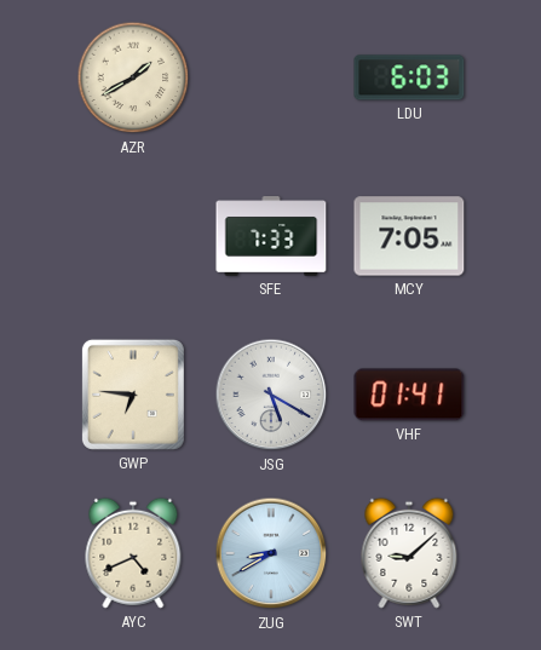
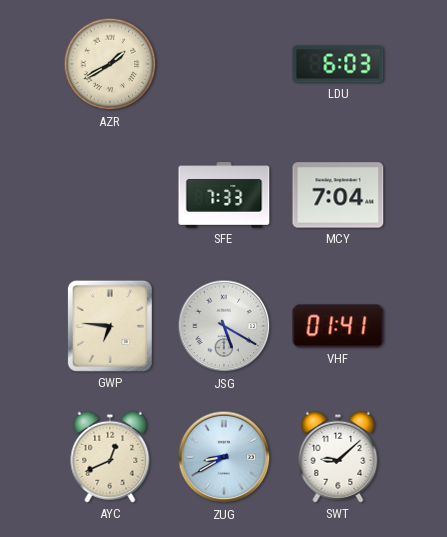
MCY: 7:05 -> 7:04 (338, 195)
AYC: 4:41 -> 12:41 (110, 457)
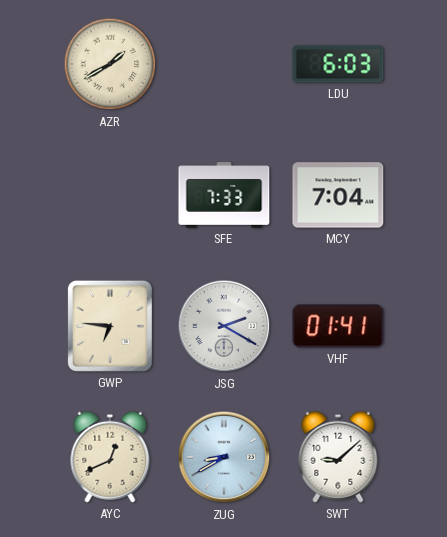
JSG: 5:20 -> 2:20 (224, 326)
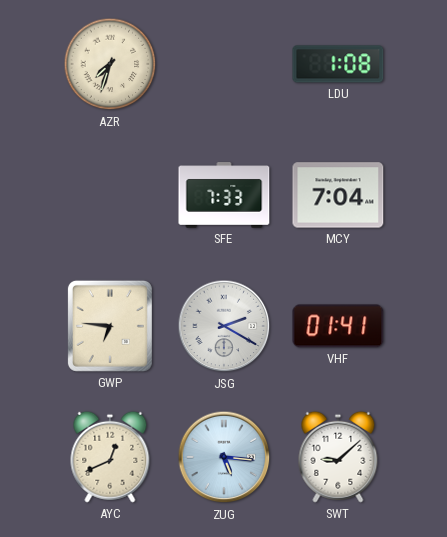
AZR: 1:40 -> 7:33 (110, 64)
LDU: 6:03 -> 1:08 (338, 64)
ZUG: 8:40 -> 5:16 (224, 457)
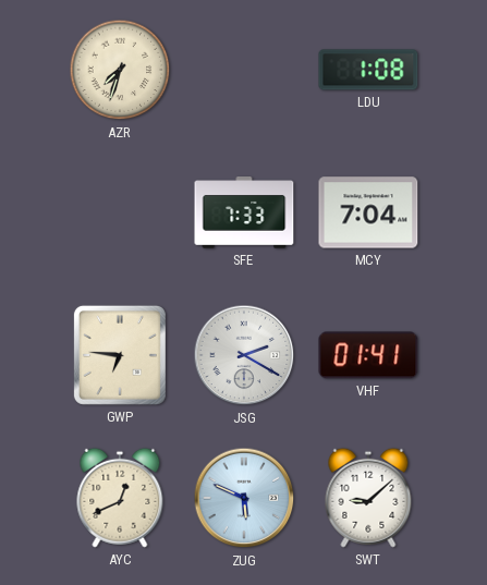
ZUG: 5:16 -> 5:49 (244, 498)
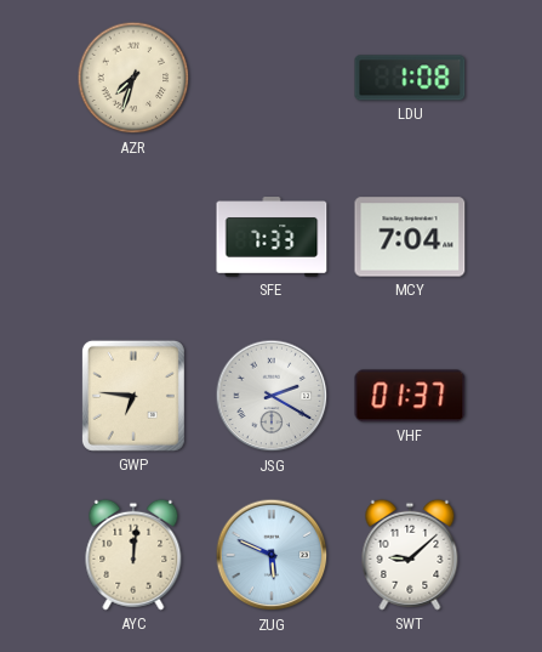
VHF: 01:41 -> 01:37 (410, 396)
AYC: 12:41 -> 12:01 (133, 555)
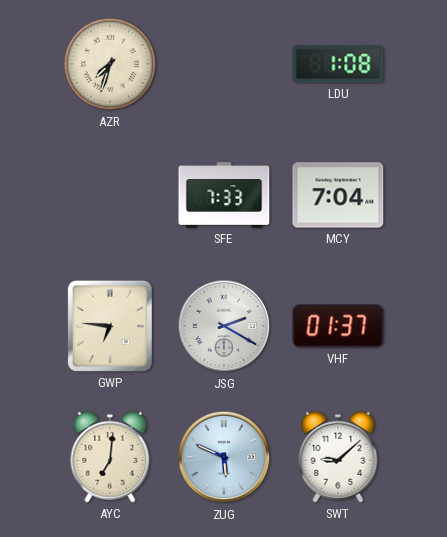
AYC: 12:01 -> 7:01 (110, 457)
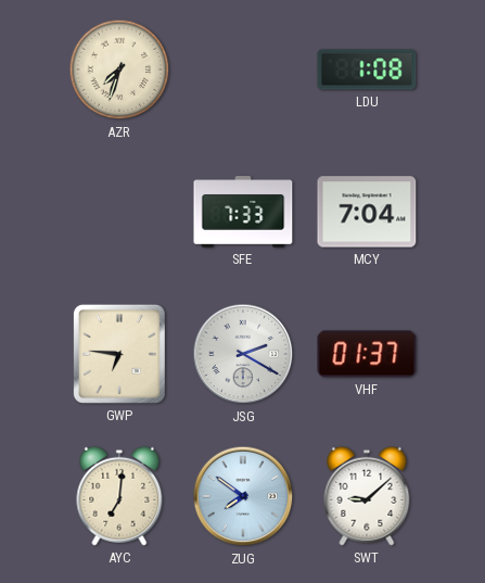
ZUG: 5:49 -> 7:51 (243, 496)
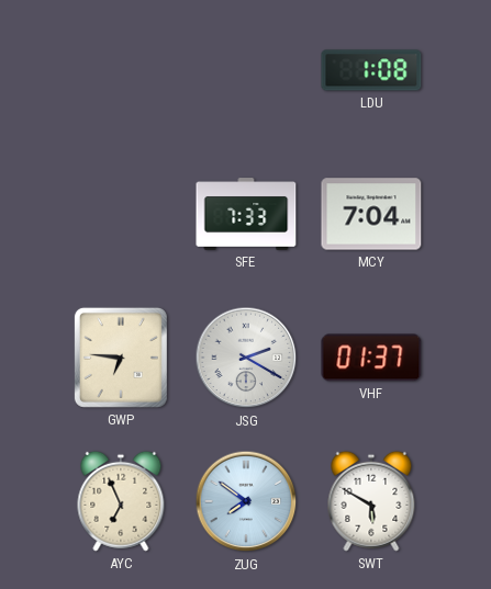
AZR: 7:33 -> none (119, 69)
AYC: 7:01 -> 6:56 (121, 501)
SWT: 9:08 -> 5:50 (371, 501)
